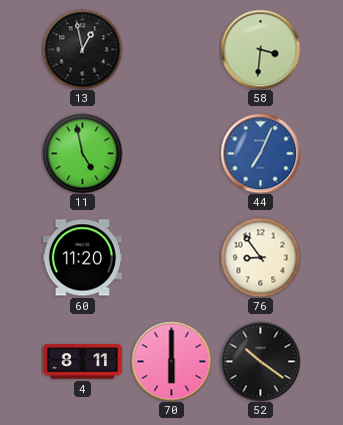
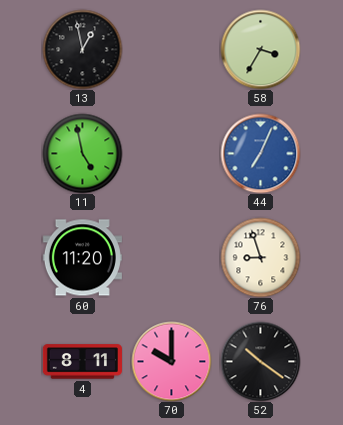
58: 3:31 -> 3:35 (260, 49)
76: 8:54 -> 8:57 (260, 257)
70: 6:00 -> 10:00 (171, 361)
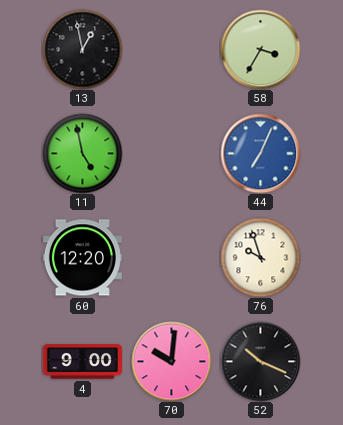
60: 11:20 -> 12:20 (82, 258)
76: 8:57 -> 9:57 (260, 257)
4: 8:11 -> 9:00 (82, 362)
70: 10:00 -> 10:01 (171, 361)
52: 10:21 -> 10:19 (260, 361)
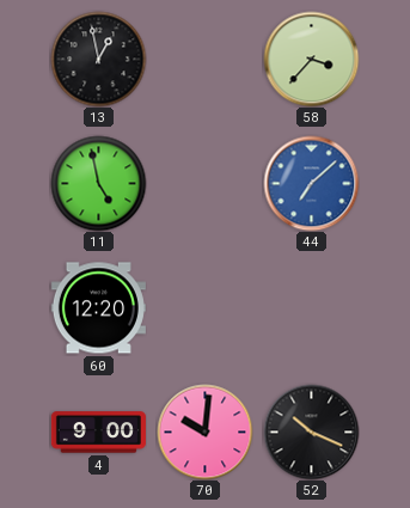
58: 3:35 -> 3:37 (311, 59)
44: 7:04 -> 7:08 (311, 183)
76: 9:57 -> none (260, 257)
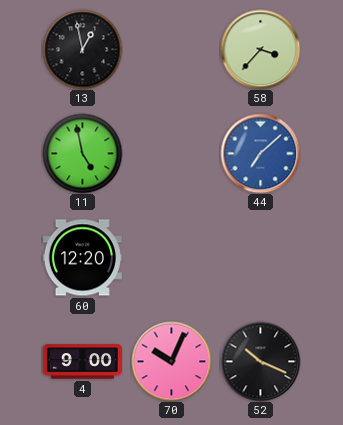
70: 10:01 -> 10:04 (171, 361)
